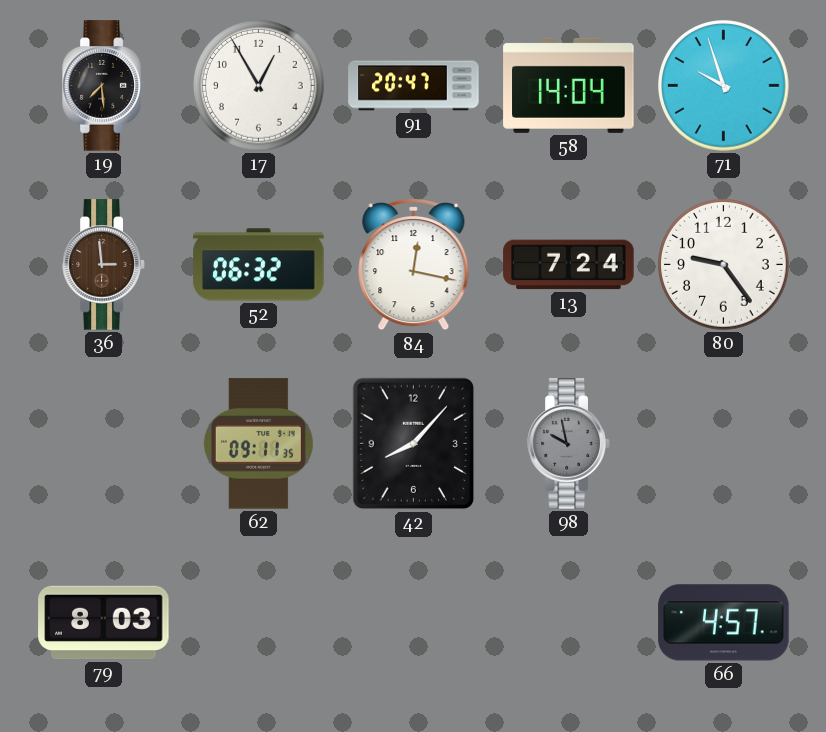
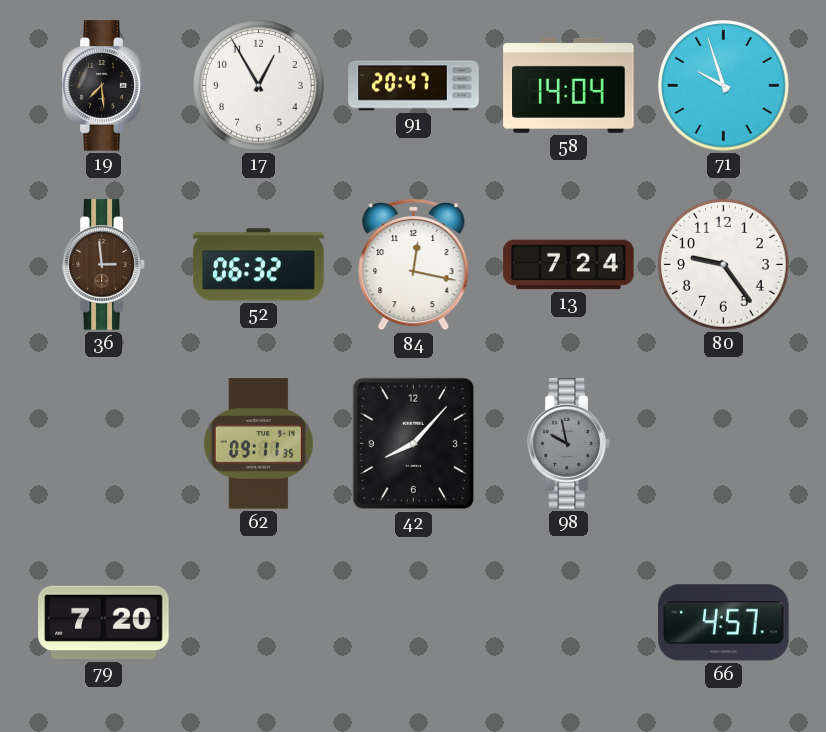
79: 8:03 -> 7:20 (104, 623)
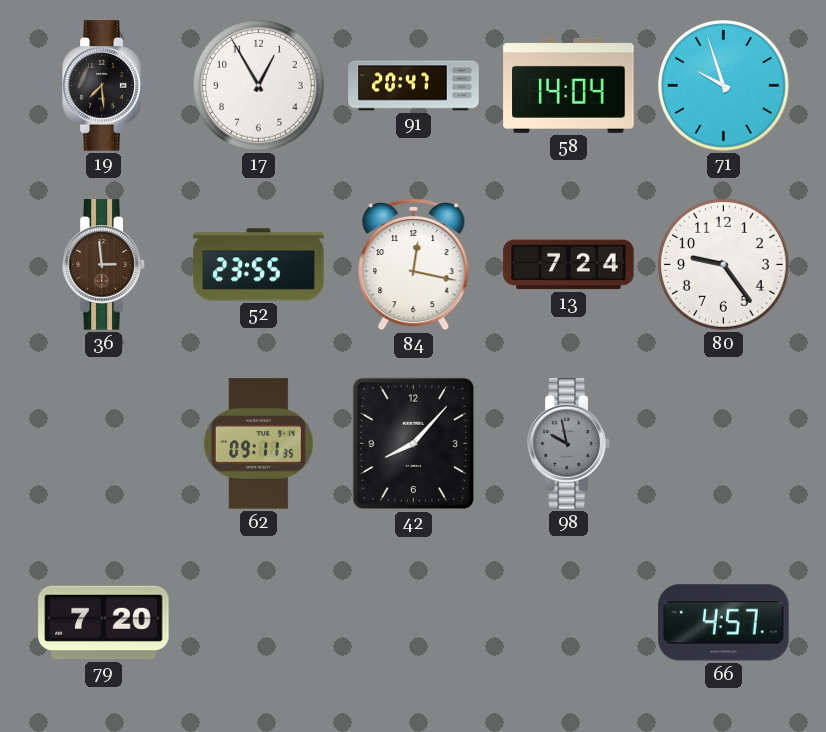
52: 06:32 -> 23:55 (259, 265)
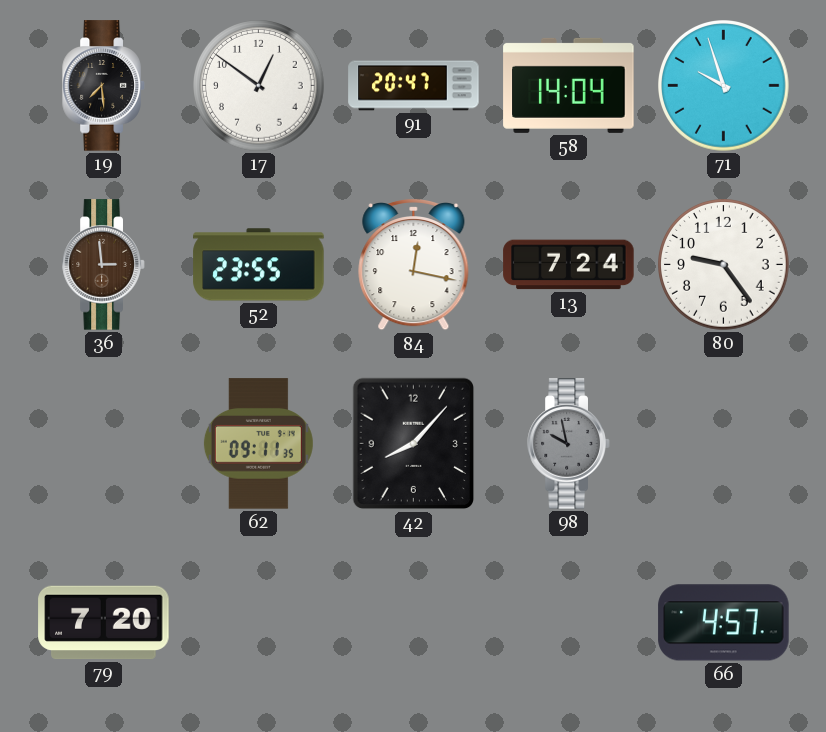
17: 12:55 -> 12:51 (259, 86)
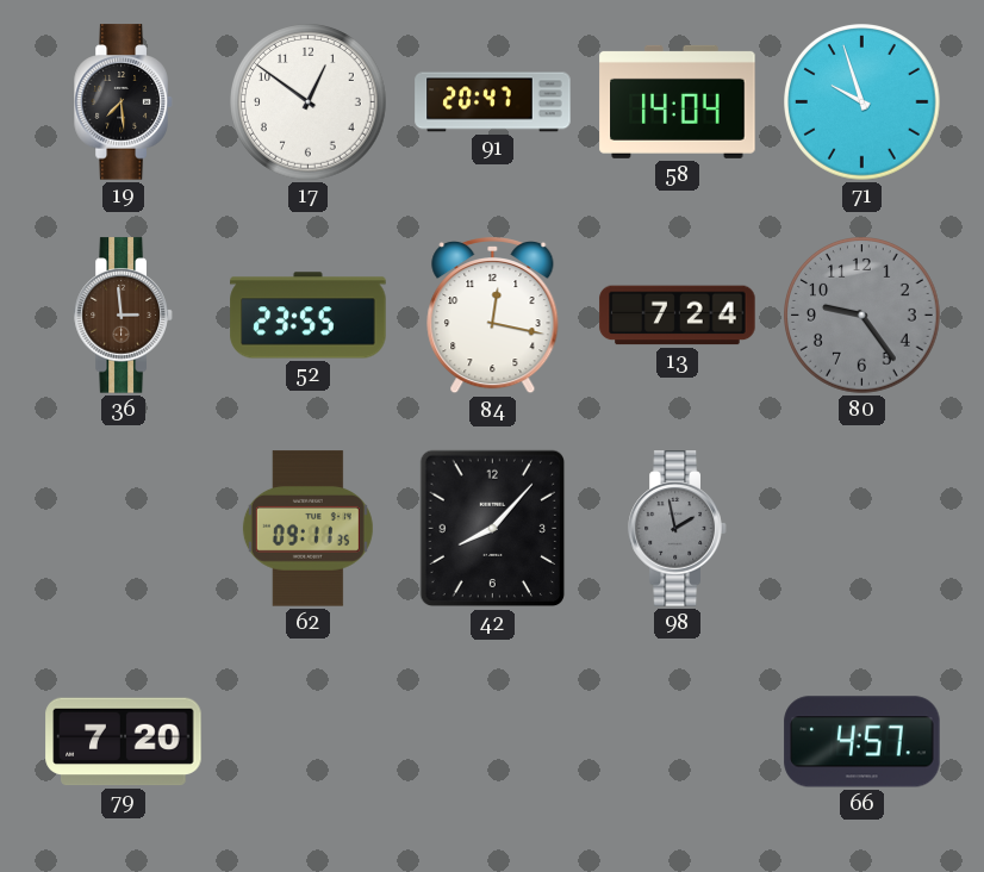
80 dial: white -> grey (862, 316)
98: 9:58 -> 1:58 (678, 529)
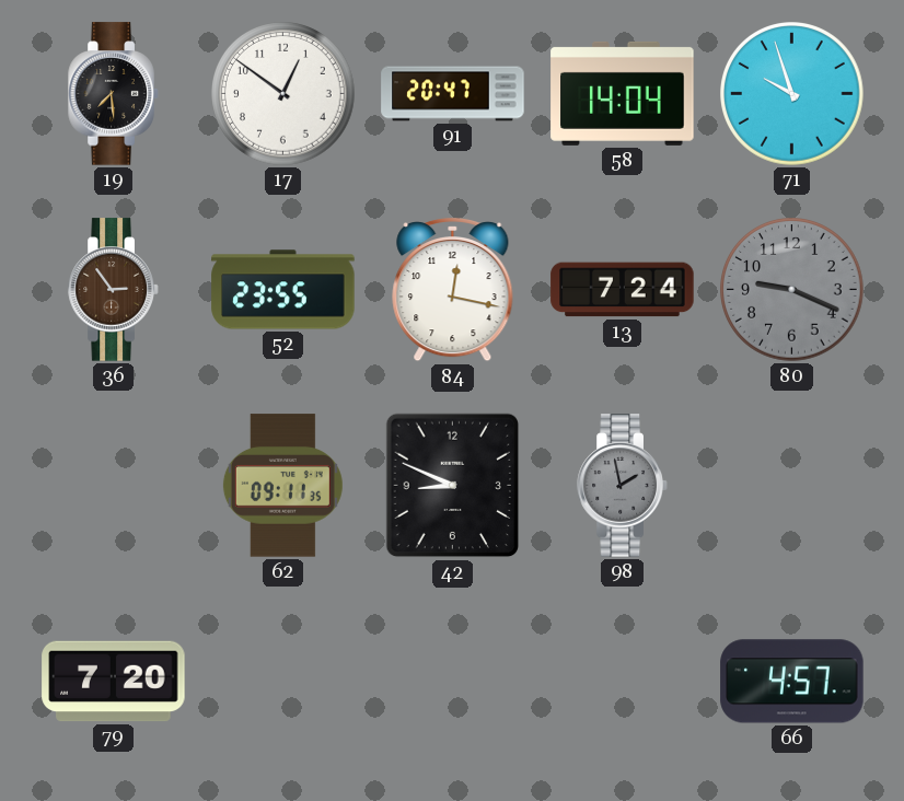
36: 2:59 -> 2:54 (114, 290)
80: 9:24 -> 9:19 (792, 290)
42: 8:07 -> 8:49 (453, 486)
